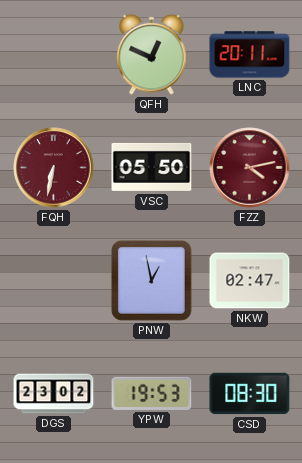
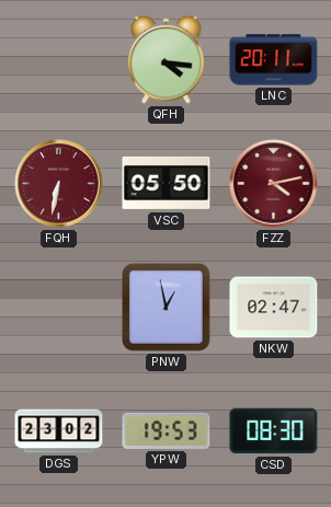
QFH: 12:49 -> 4:16 (167, 59)
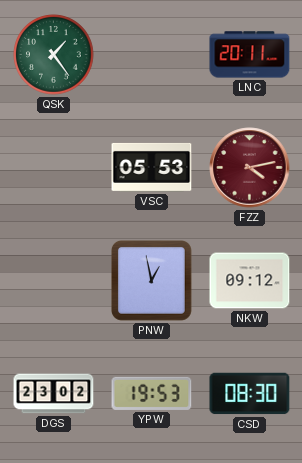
QSK: none -> 1:24 (54, 55)
QFH: 4:16 -> none (167, 59)
FQH: 6:32 -> none (59, 184)
VSC: 05:50 -> 05:53 (152, 167)
NKW: 02:47 -> 09:12 (250, 281)
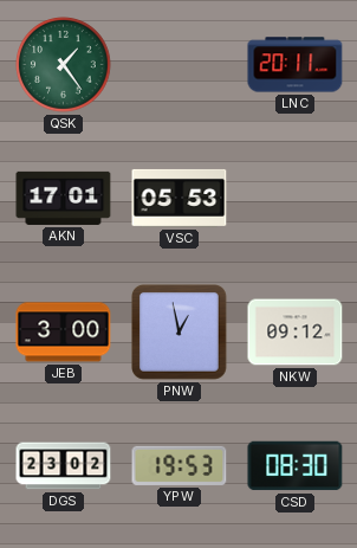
AKN: none -> 17:01 (64, 198)
FZZ: 4:13 -> none (250, 168)
JEB: none -> 3:00 (64, 333)
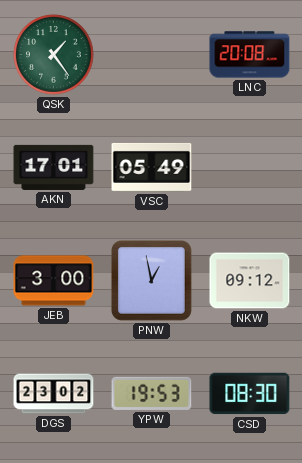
LNC: 20:11 -> 20:08 (250, 55)
VSC: 05:53 -> 05:49 (152, 167)
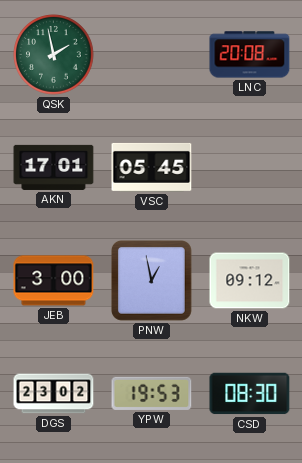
QSK: 1:24 -> 1:58 (54, 55)
VSC: 05:49 -> 05:45 (152, 167)
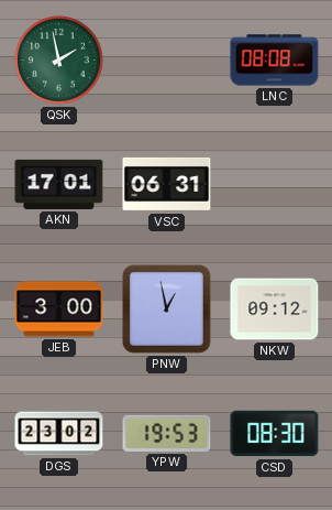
LNC: 20:08 -> 08:08 (275, 61)
VSC: 05:45 -> 06:31 (167, 184)
